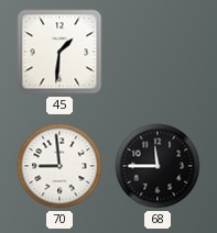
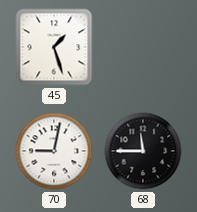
45: 1:31 -> 1:27 (54, 47)
70: 8:59 -> 9:02 (54, 151)
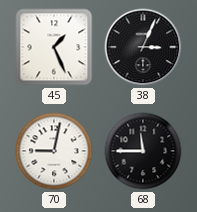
45: 1:27 -> 1:26 (54, 47)
38: none -> 3:04 (143, 47)
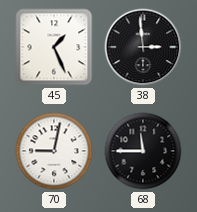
38: 3:04 -> 2:59 (143, 47)
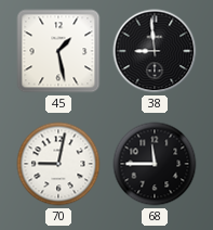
45: 1:26 -> 1:28 (58, 51)
38: 2:59 -> 8:59 (155, 51)
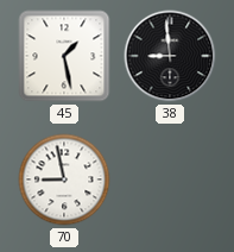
70: 9:02 -> 8:58 (64, 179)
68: 11:45 -> none (155, 164)
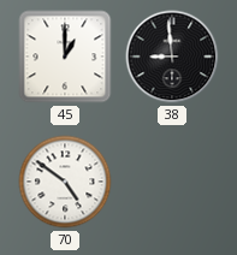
45: 1:28 -> 1:00 (65, 57)
70: 8:58 -> 4:51 (65, 182)
